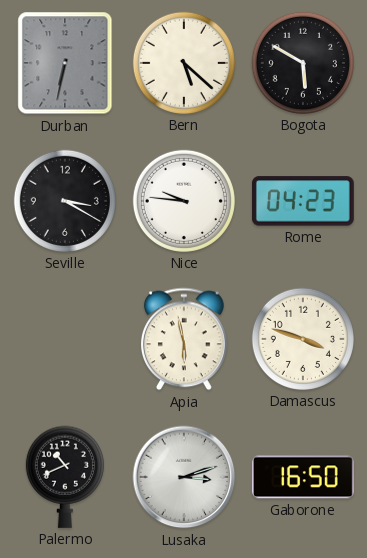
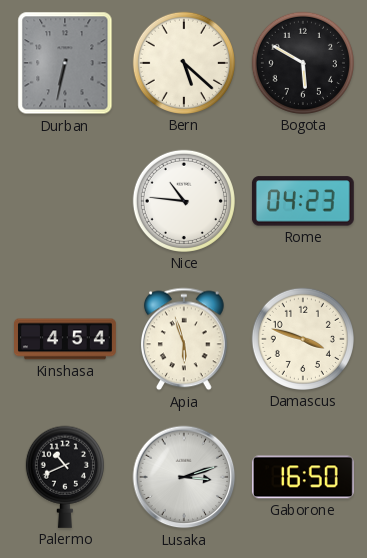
Seville: 3:20 -> none (65, 201)
Nice: 9:46 -> 10:46 (184, 201)
Kinshasa: none -> 4:54 (66, 339)
Apia: 5:58 -> 5:57 (184, 339)
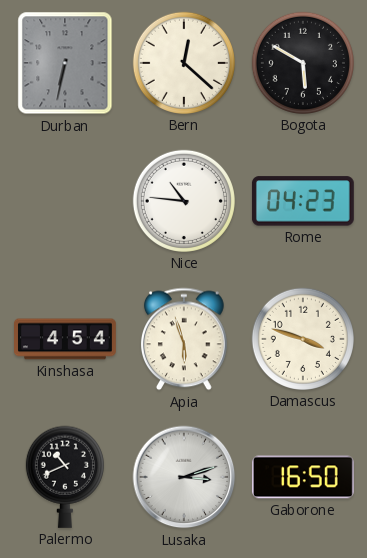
Bern: 5:22 -> 12:22 (184, 63)
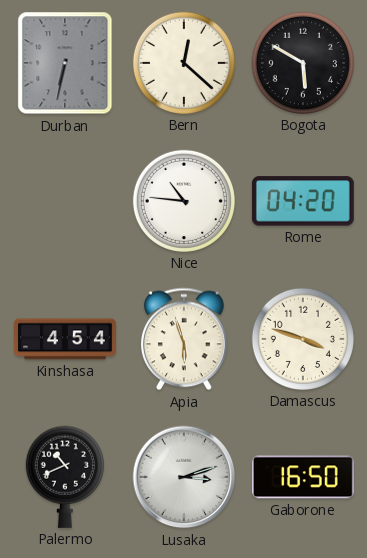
Rome: 04:23 -> 04:20 (303, 201)
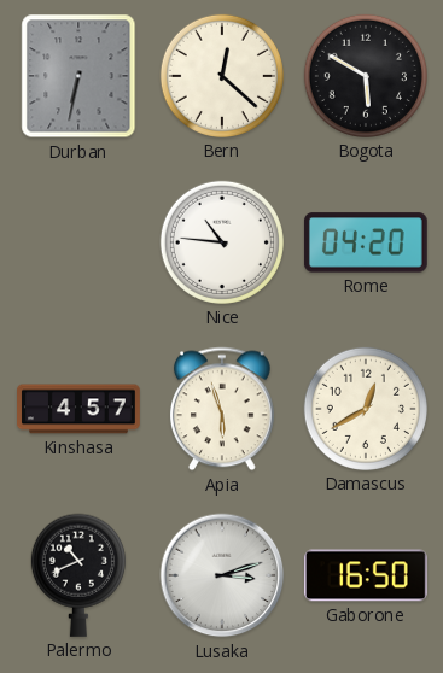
Kinshasa: 4:54 -> 4:57 (80, 409)
Damascus: 3:48 -> 12:40 (366, 409)
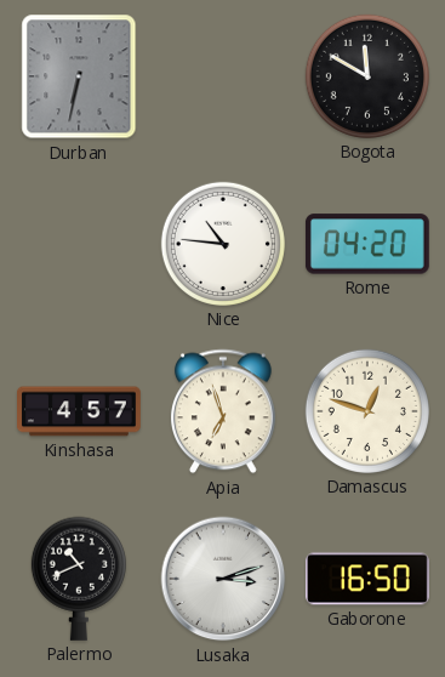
Bern: 12:22 -> none (222, 76)
Bogota: 5:50 -> 11:50 (367, 76)
Apia: 5:57 -> 6:57 (223, 411)
Damascus: 12:40 -> 12:48 (367, 411)
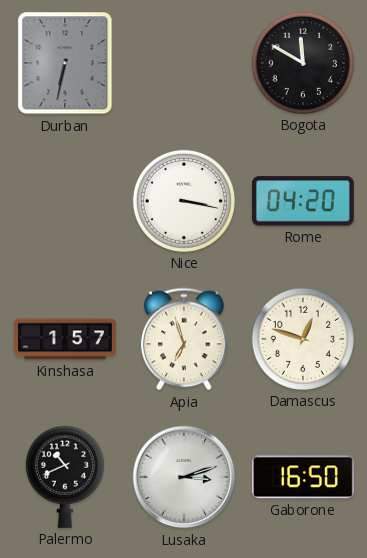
Nice: 10:46 -> 3:17 (184, 201)
Kinshasa: 4:57 -> 1:57 (66, 339)
